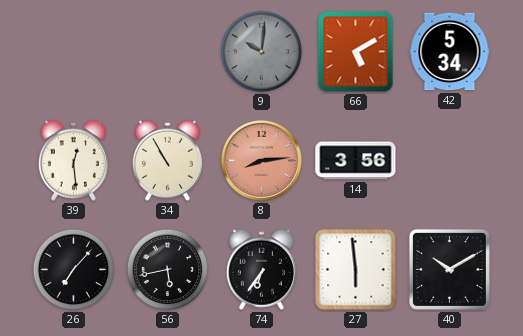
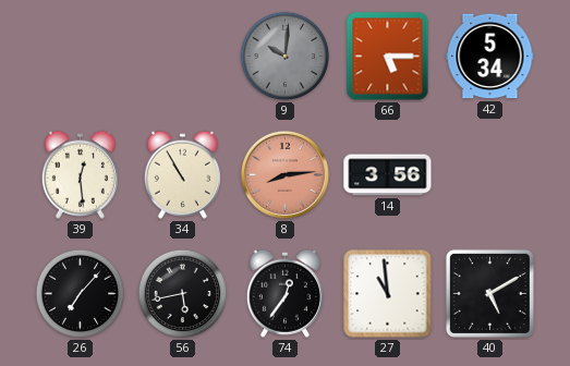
66: 5:10 -> 5:15 (388, 57)
74: 6:36 -> 12:36 (284, 293)
27: 5:59 -> 10:59 (388, 294)
40: 10:10 -> 5:10 (489, 293)
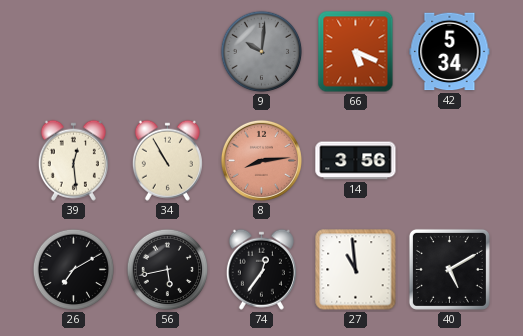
66: 5:15 -> 5:19 (356, 52)
26: 7:07 -> 7:10 (74, 270)
